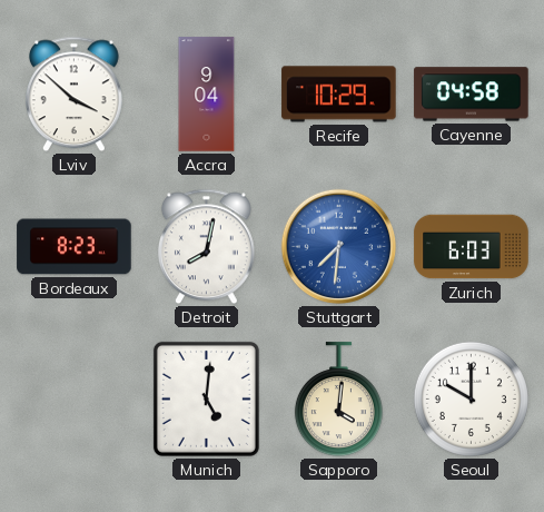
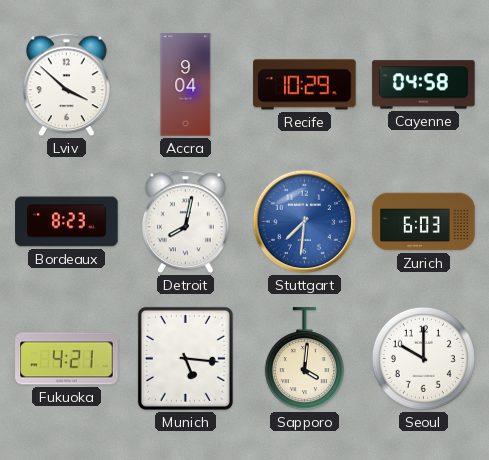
Fukuoka: none -> 4:21 (67, 359)
Munich: 5:01 -> 5:16 (185, 358)
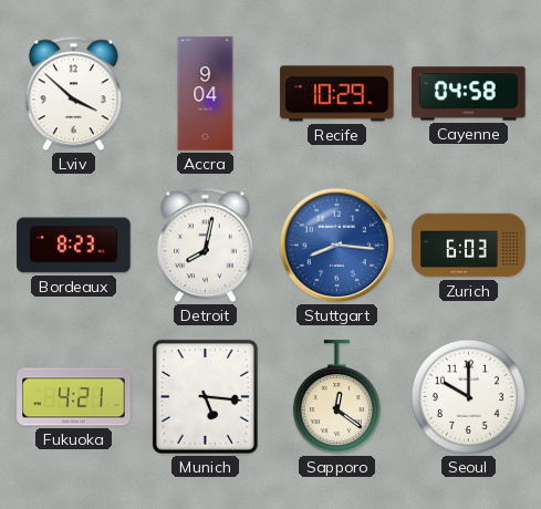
Stuttgart: 7:31 -> 8:16 (337, 246)
Sapporo: 4:01 -> 12:21 (336, 397)
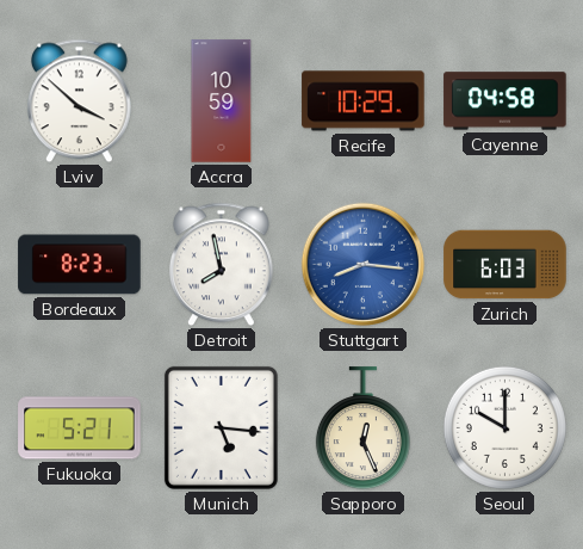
Accra: 9:04 -> 10:59 (222, 101)
Detroit: 8:02 -> 7:58 (221, 265)
Fukuoka: 4:21 -> 5:21 (80, 428)
Sapporo: 12:21 -> 12:26 (362, 428)
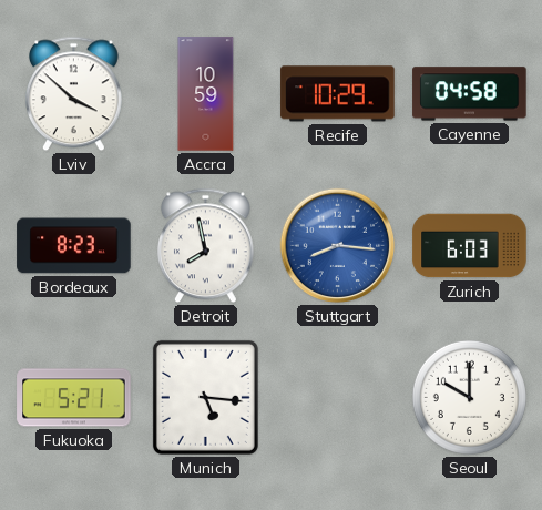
Sapporo: 12:26 -> none (362, 428)
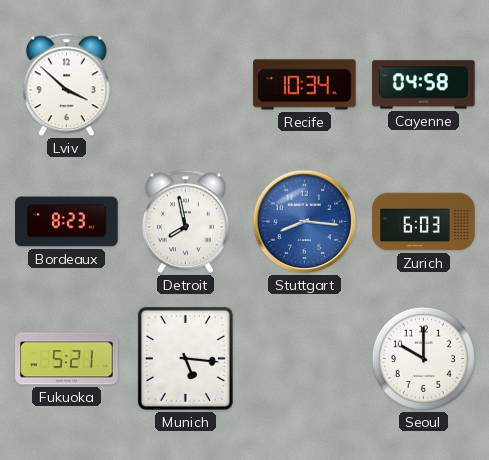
Accra: 10:59 -> none (206, 94)
Recife: 10:29 -> 10:34 (305, 85)
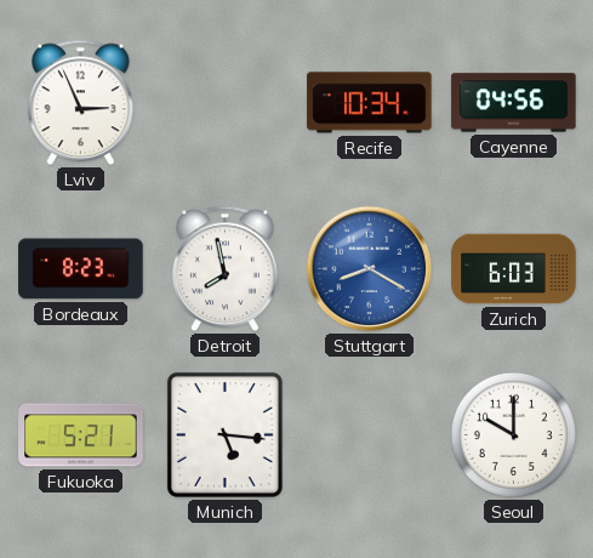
Lviv: 3:52 -> 2:56 (80, 103)
Cayenne: 04:58 -> 04:56 (514, 103)
Stuttgart: 8:16 -> 8:20 (370, 269)
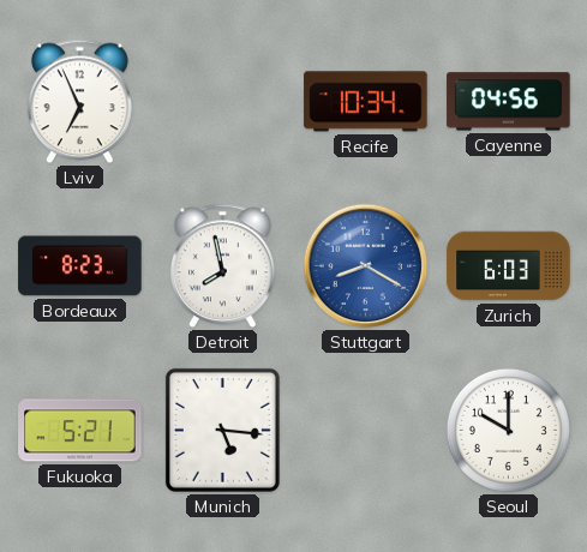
Lviv: 2:56 -> 6:56 (79, 102)
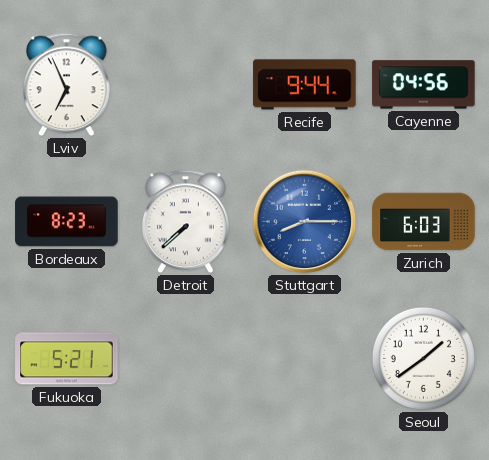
Recife: 10:34 -> 9:44 (305, 85)
Detroit: 7:58 -> 7:38 (185, 222)
Stuttgart: 8:20 -> 8:15 (305, 222)
Munich: 5:16 -> none (222, 430)
Seoul: 10:00 -> 1:39 (423, 358)
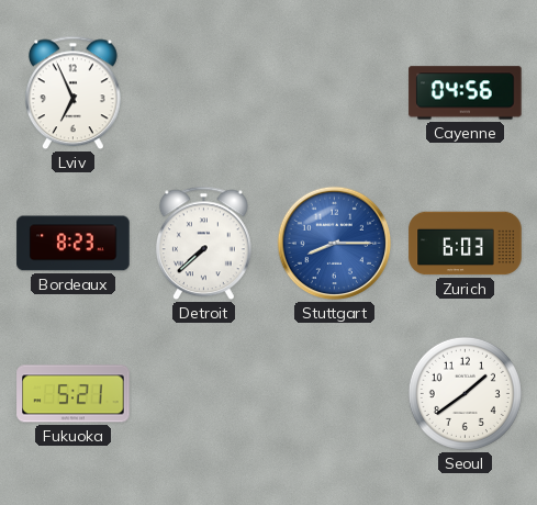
Recife: 9:44 -> none (305, 85)
